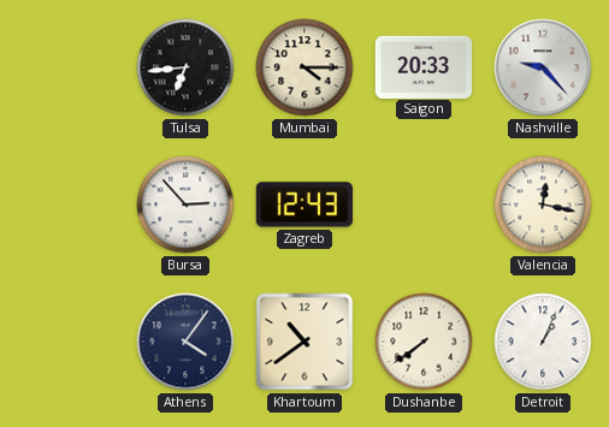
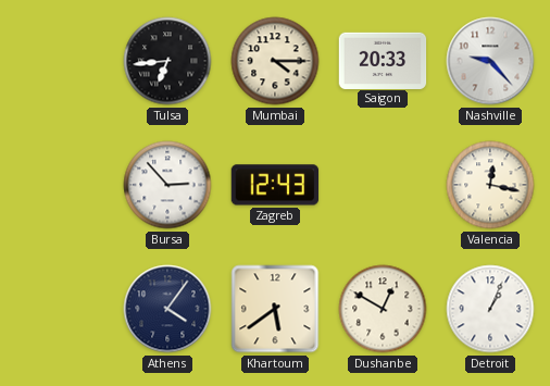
Khartoum: 10:39 -> 5:39 (275, 309)
Dushanbe: 7:39 -> 12:50 (383, 309)
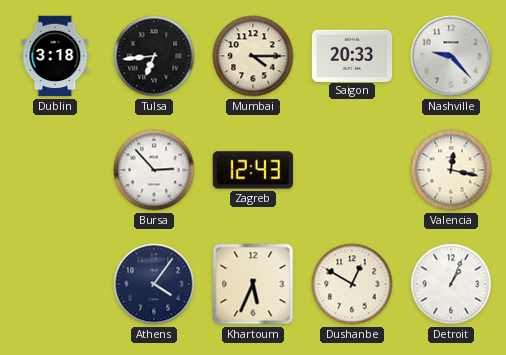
Dublin: none -> 3:18 (55, 56)
Khartoum: 5:39 -> 5:34 (253, 284)
